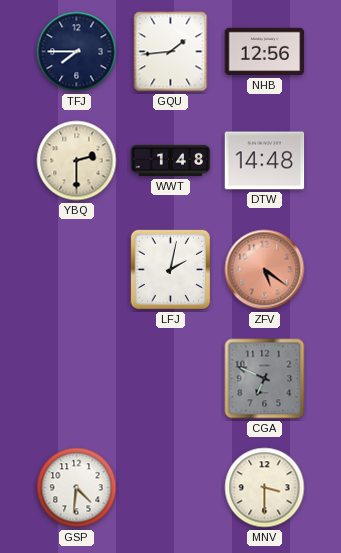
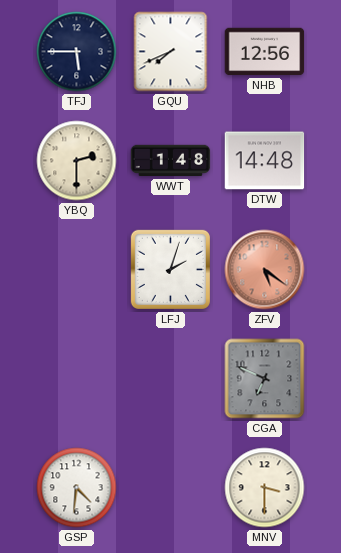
TFJ: 7:45 -> 5:45 (77, 52)
GQU: 1:44 -> 7:41 (171, 52)
LFJ: 2:02 -> 2:03 (170, 269)
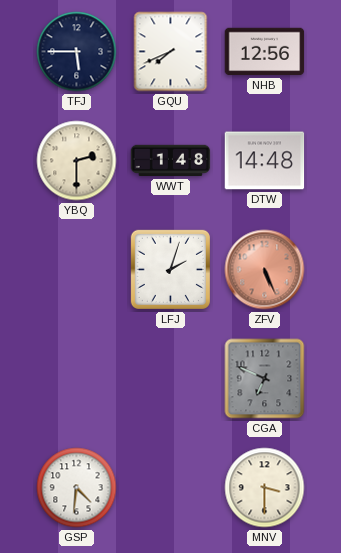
ZFV: 5:21 -> 5:26 (265, 270)
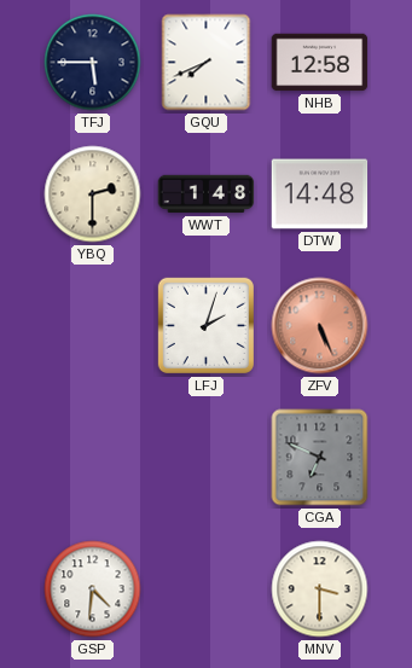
NHB: 12:56 -> 12:58 (320, 63)
